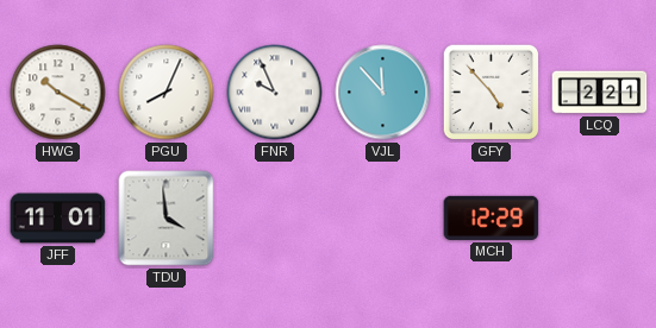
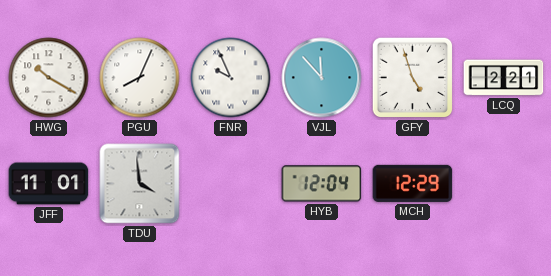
GFY: 4:53 -> 4:57 (413, 78)
HYB: none -> 12:04 (322, 184)
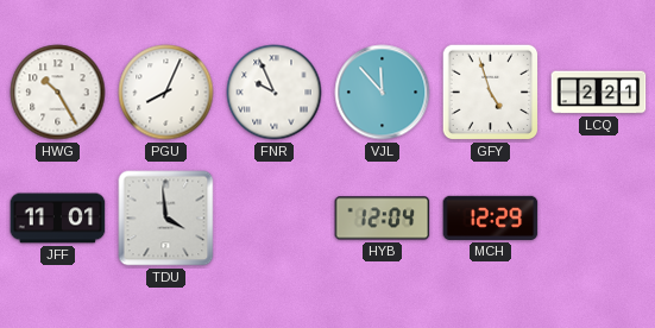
HWG: 10:20 -> 10:25 (58, 93)
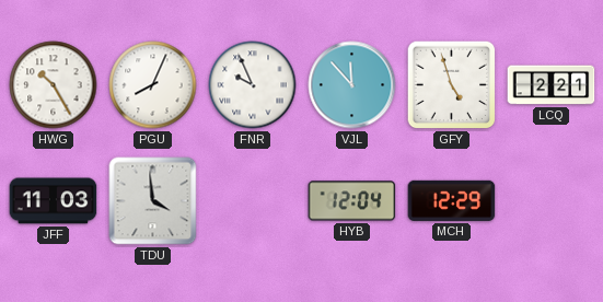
JFF: 11:01 -> 11:03 (54, 201)
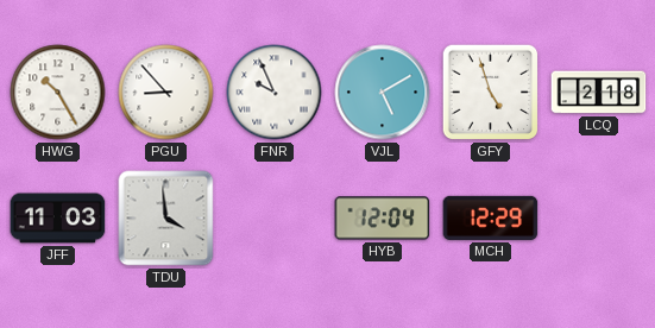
PGU: 8:04 -> 8:53 (166, 93)
VJL: 11:53 -> 5:10 (383, 93)
LCQ: 2:21 -> 2:18 (599, 93)
